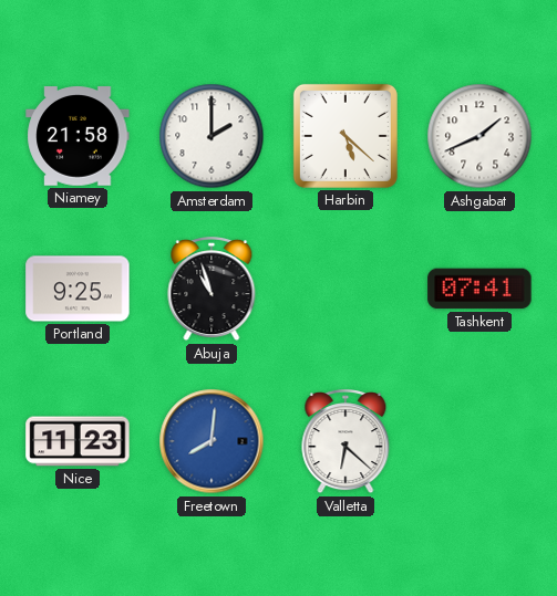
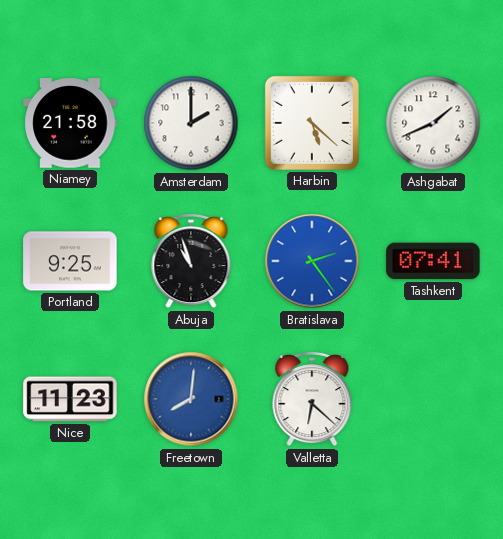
Bratislava: none -> 2:24 (312, 261)
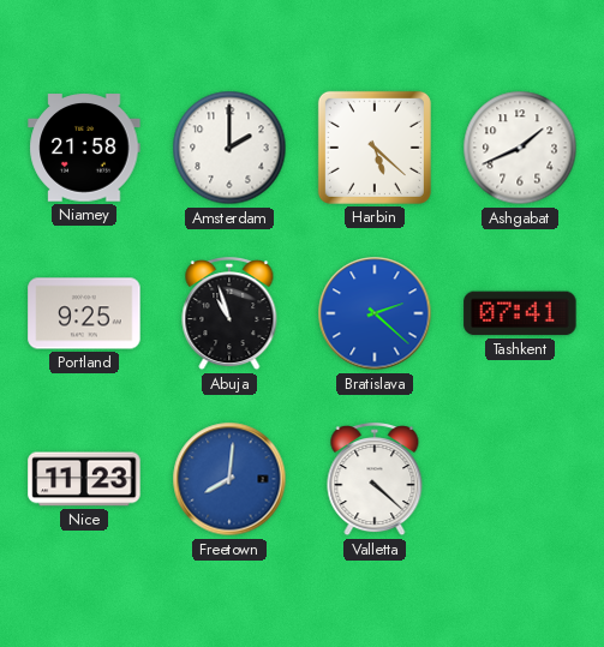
Bratislava: 2:24 -> 2:22 (375, 313)
Valletta: 6:22 -> 4:22 (375, 480)
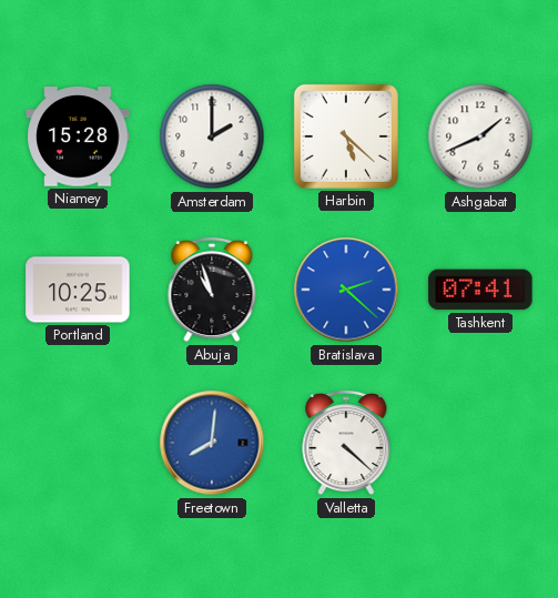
Niamey: 21:58 -> 15:28 (78, 136)
Portland: 9:25 -> 10:25 (78, 290)
Nice: 11:23 -> none (84, 479)
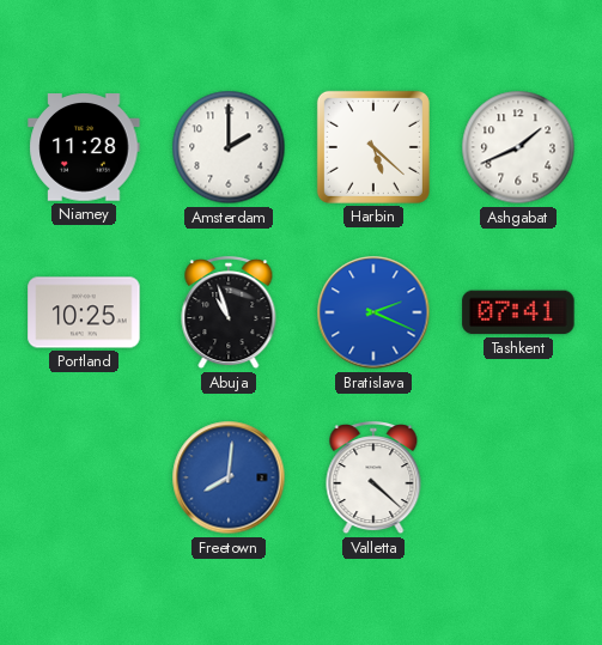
Niamey: 15:28 -> 11:28 (84, 147)
Bratislava: 2:22 -> 2:19 (373, 312)
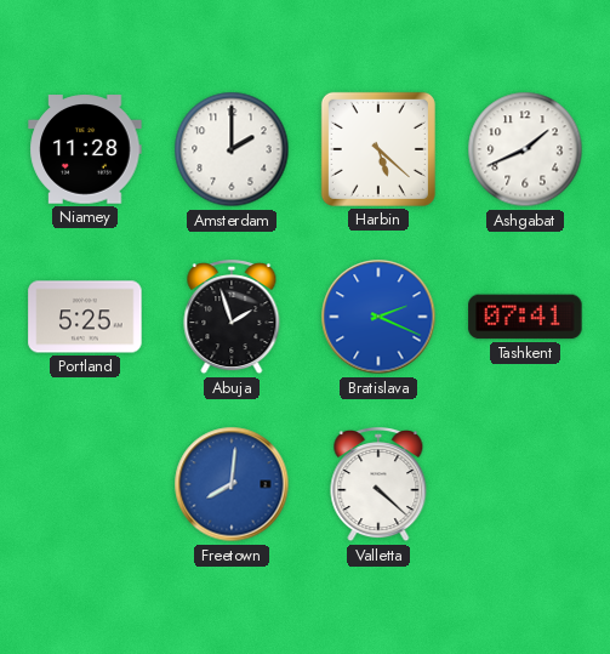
Portland: 10:25 -> 5:25 (85, 317)
Abuja: 10:57 -> 1:57 (232, 318)
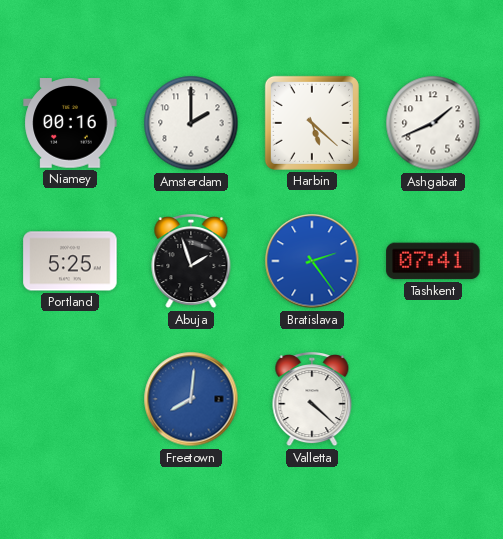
Niamey: 11:28 -> 00:16 (70, 123)
Bratislava: 2:19 -> 2:24 (312, 261)
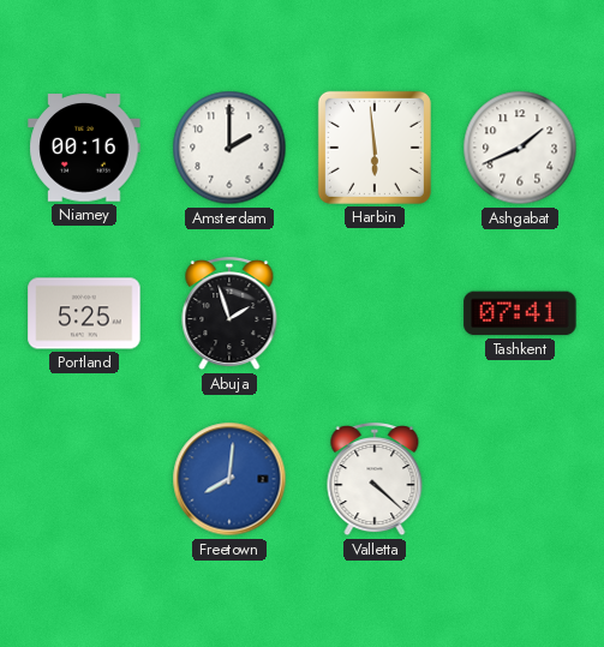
Harbin: 5:22 -> 5:59 (375, 148)
Bratislava: 2:24 -> none (312, 261)
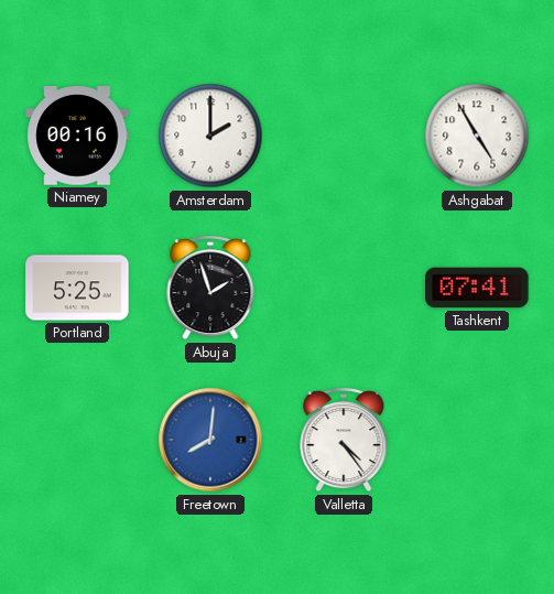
Harbin: 5:59 -> none (375, 148)
Ashgabat: 1:41 -> 4:55 (477, 136)
Valletta: 4:22 -> 4:24 (344, 441)
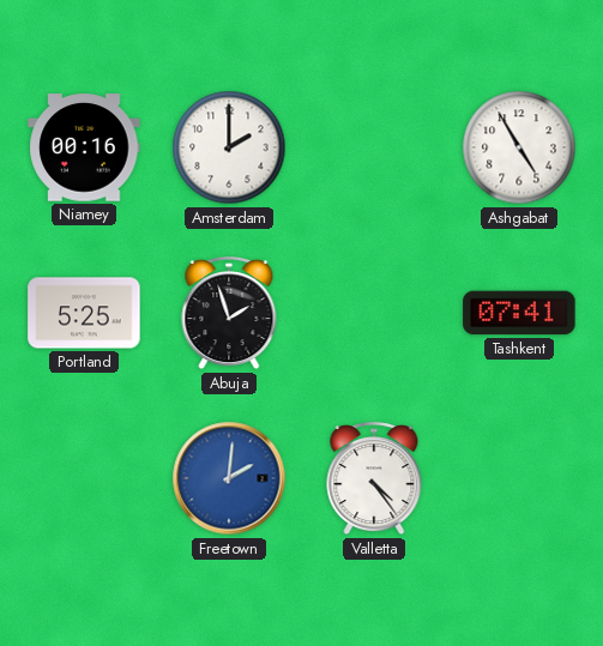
Freetown: 8:01 -> 2:01 (229, 478)
